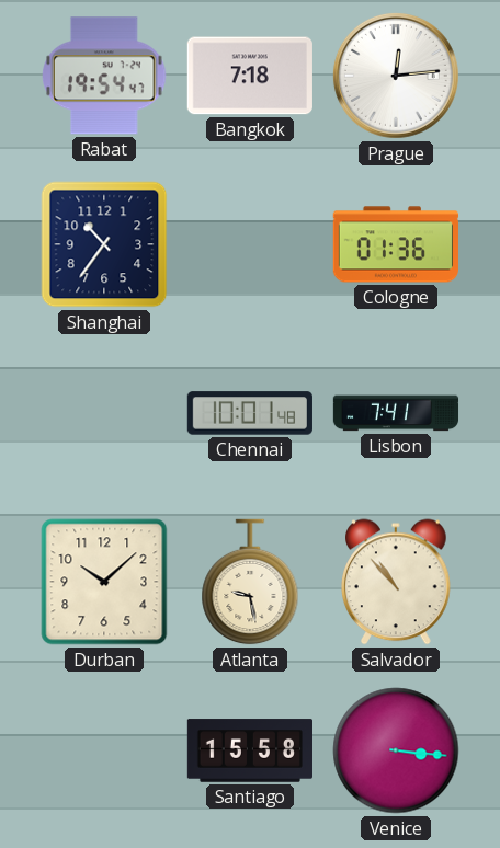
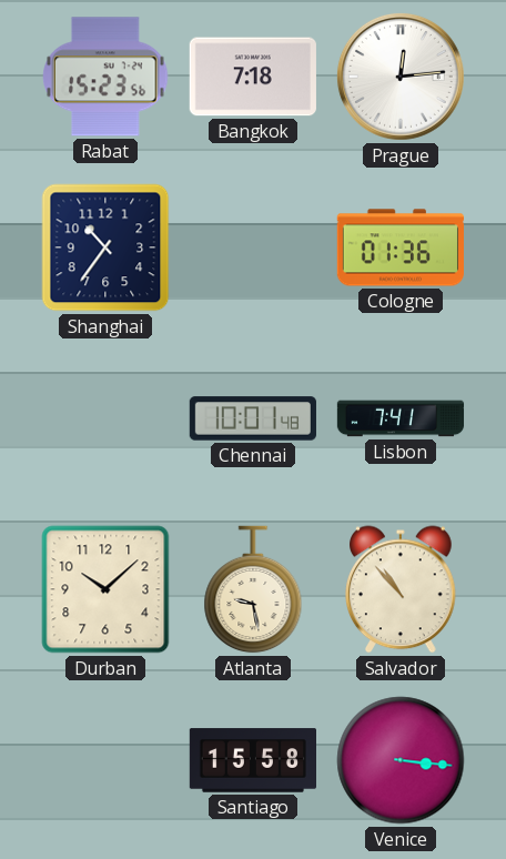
Rabat: 19:54 -> 15:23 (105, 77)
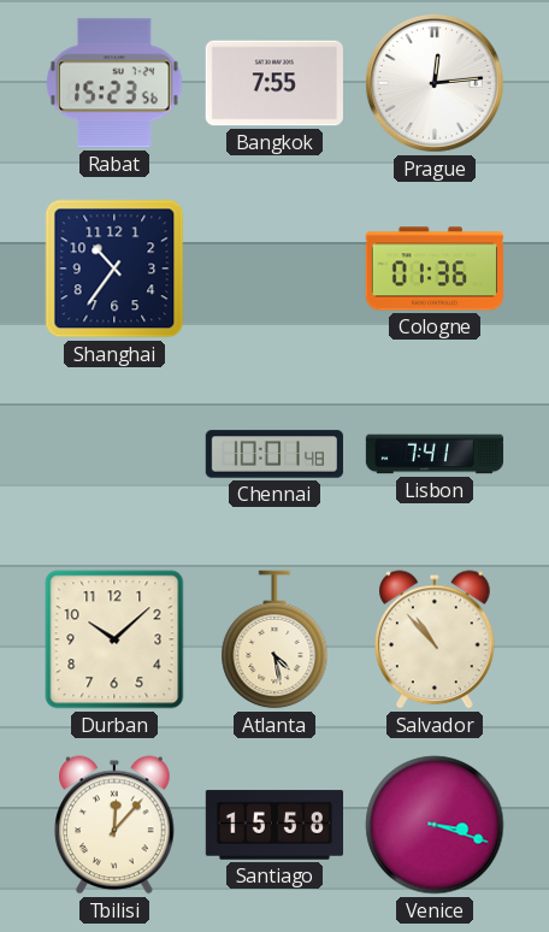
Bangkok: 7:18 -> 7:55 (274, 83)
Atlanta: 9:28 -> 4:28 (274, 639)
Tbilisi: none -> 12:07 (116, 825)
Venice: 3:16 -> 3:18 (435, 825)
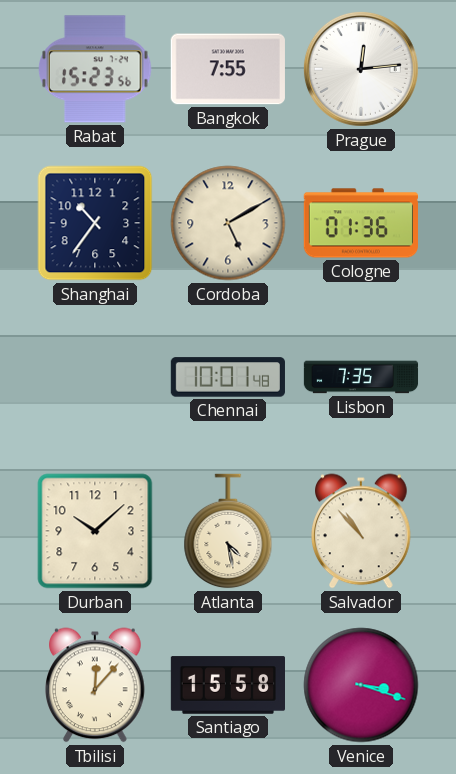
Cordoba: none -> 5:10 (228, 223)
Lisbon: 7:41 -> 7:35 (361, 377)
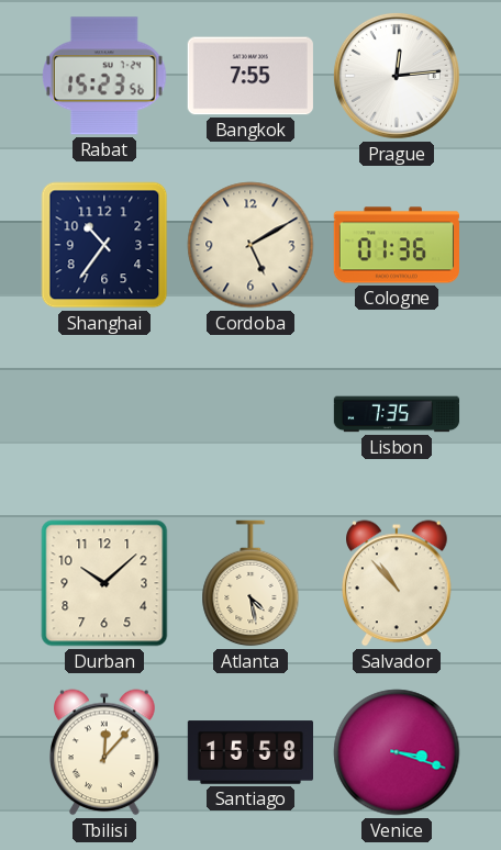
Chennai: 10:01 -> none (227, 377)
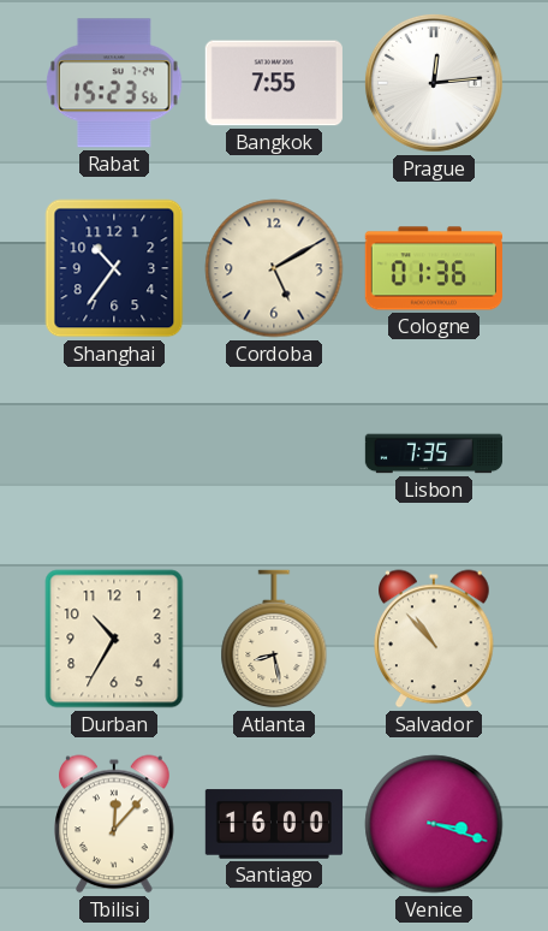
Durban: 10:08 -> 10:35 (114, 639)
Atlanta: 4:28 -> 8:28 (274, 639)
Santiago: 15:58 -> 16:00 (273, 824)
